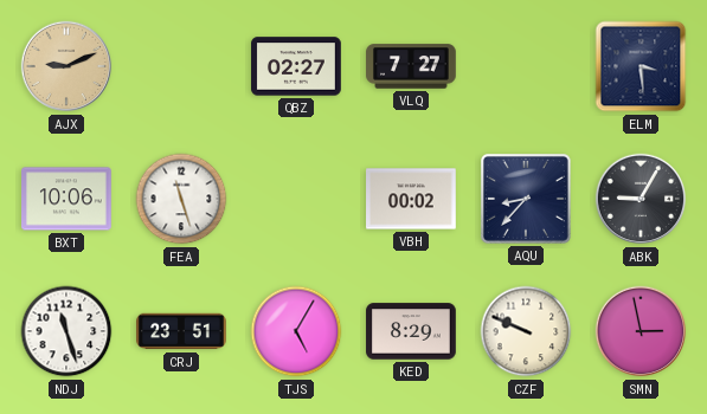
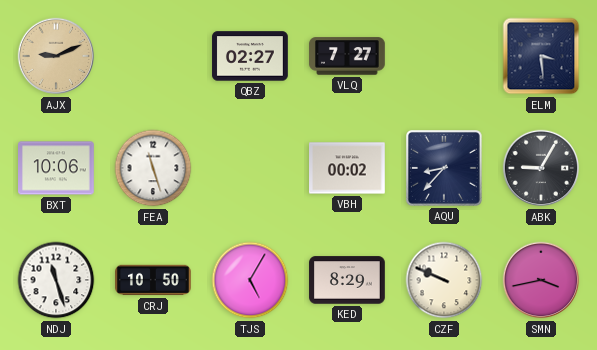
CRJ: 23:51 -> 10:50 (153, 280)
SMN: 2:58 -> 3:43 (541, 280)
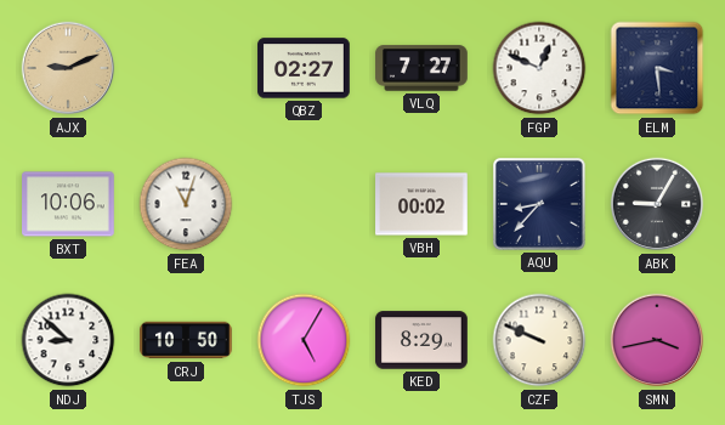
FGP: none -> 12:49 (539, 68)
FEA: 11:27 -> 11:03 (186, 204)
NDJ: 11:27 -> 8:52 (68, 340)
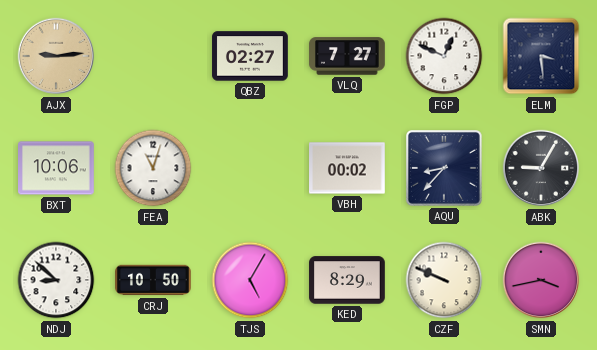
AJX: 9:11 -> 9:14 (56, 56)
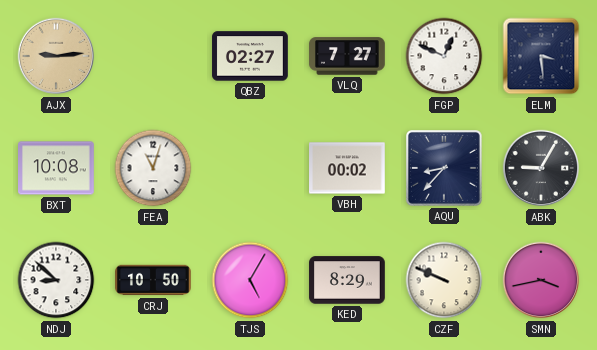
BXT: 10:06 -> 10:08 (57, 168)
